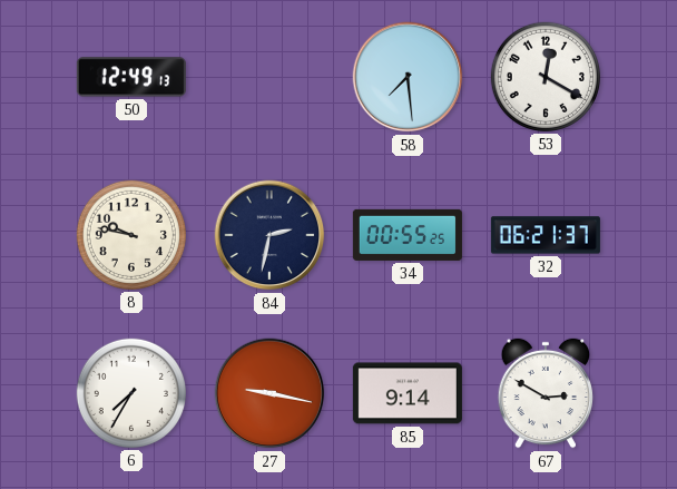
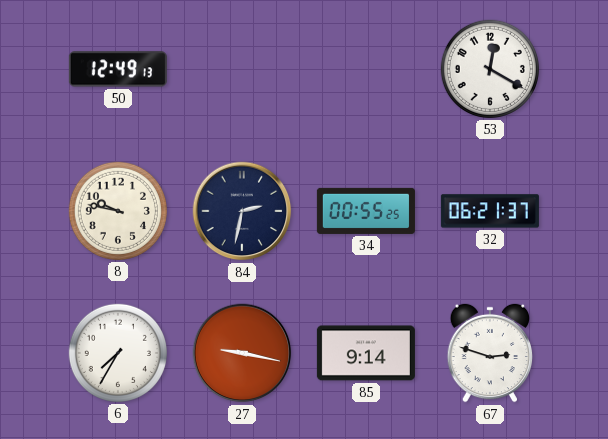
58: 7:29 -> none (408, 77)
67: 2:50 -> 2:48 (489, 353)
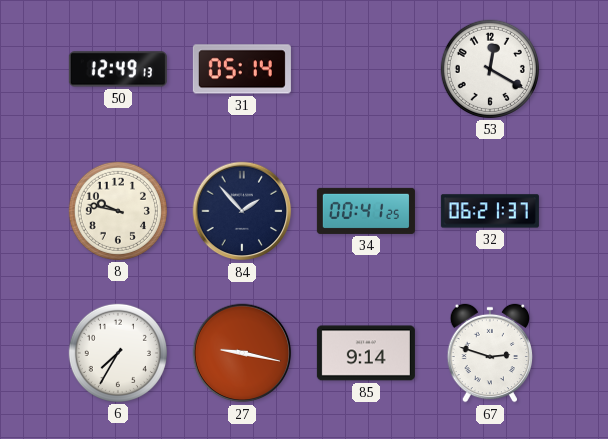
31: none -> 05:14 (242, 69)
84: 2:32 -> 1:53 (242, 211)
34: 00:55 -> 00:41 (366, 211)
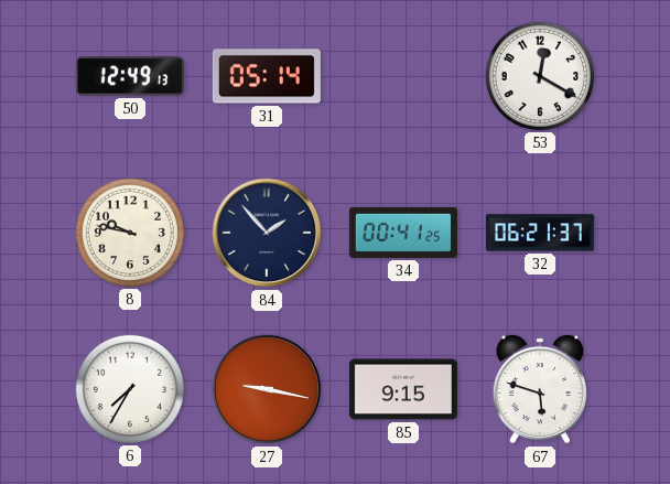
85: 9:14 -> 9:15 (403, 389)
67: 2:48 -> 5:48 (539, 389)
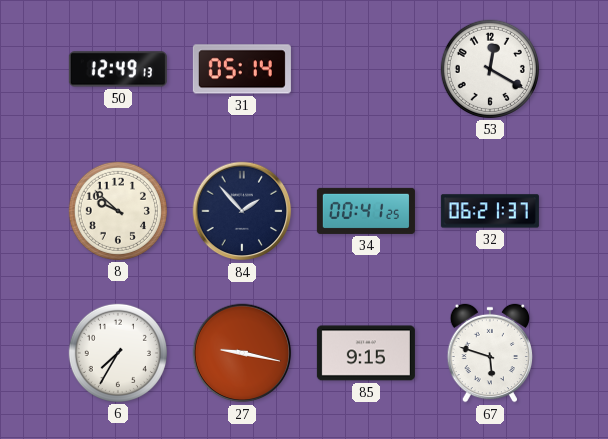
8: 9:47 -> 9:52 (118, 211)
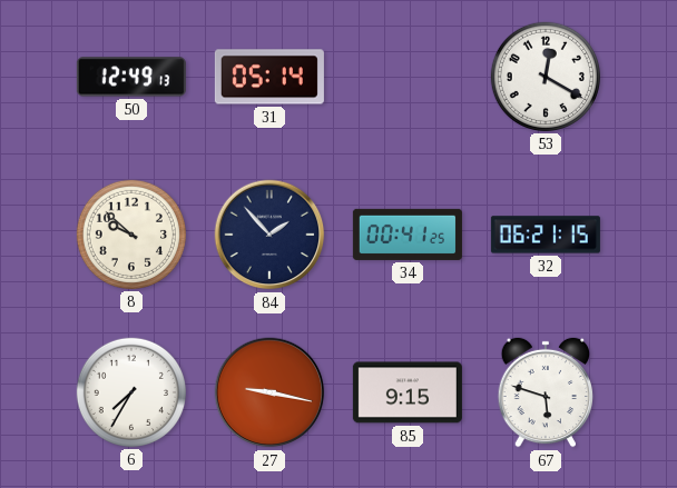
32: 06:21:37 -> 06:21:15 (546, 235)
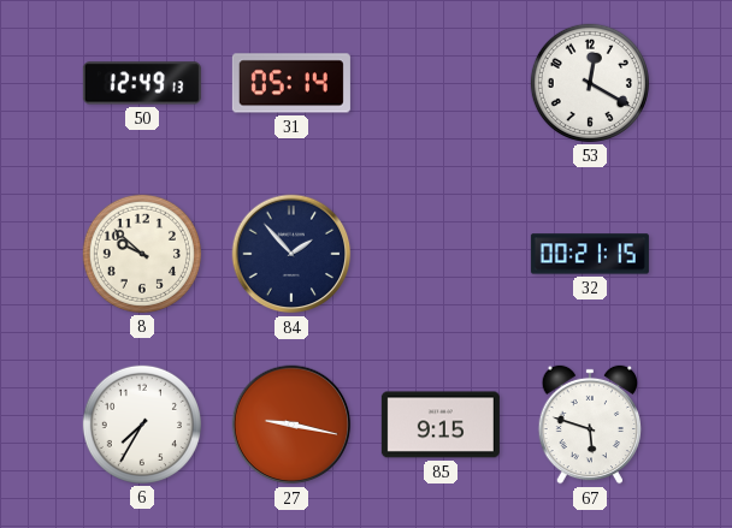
34: 00:41 -> none (408, 235)
32: 06:21 -> 00:21 (590, 254)
